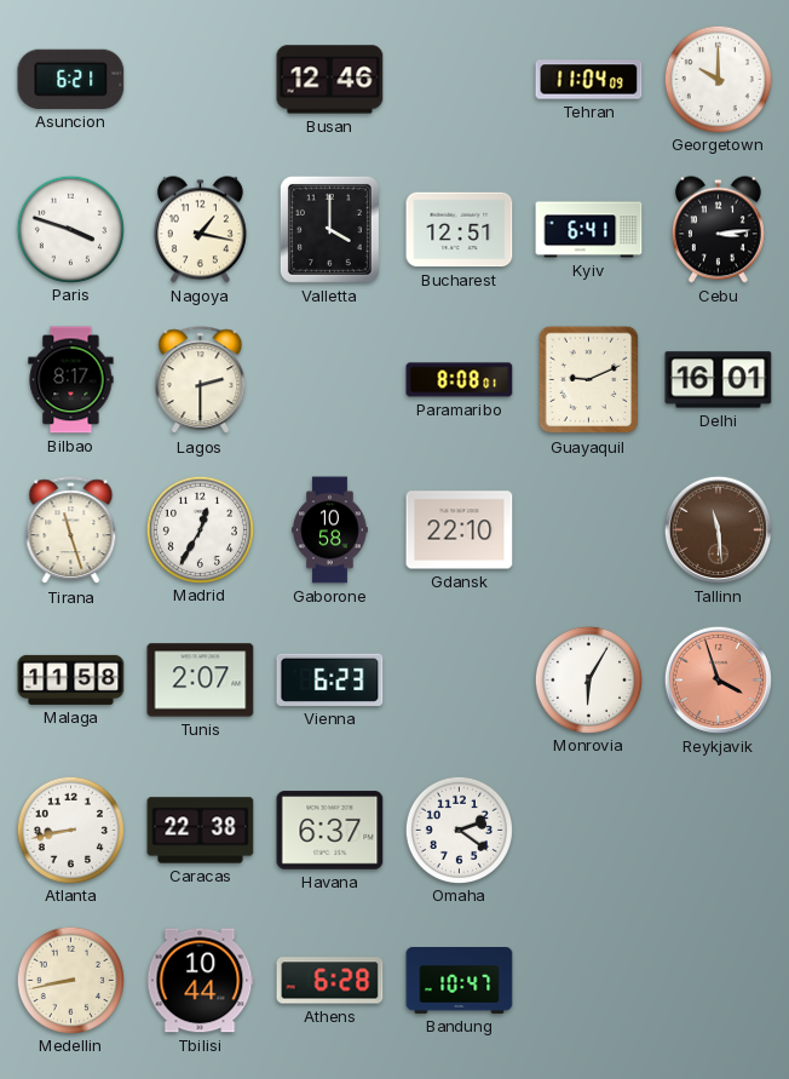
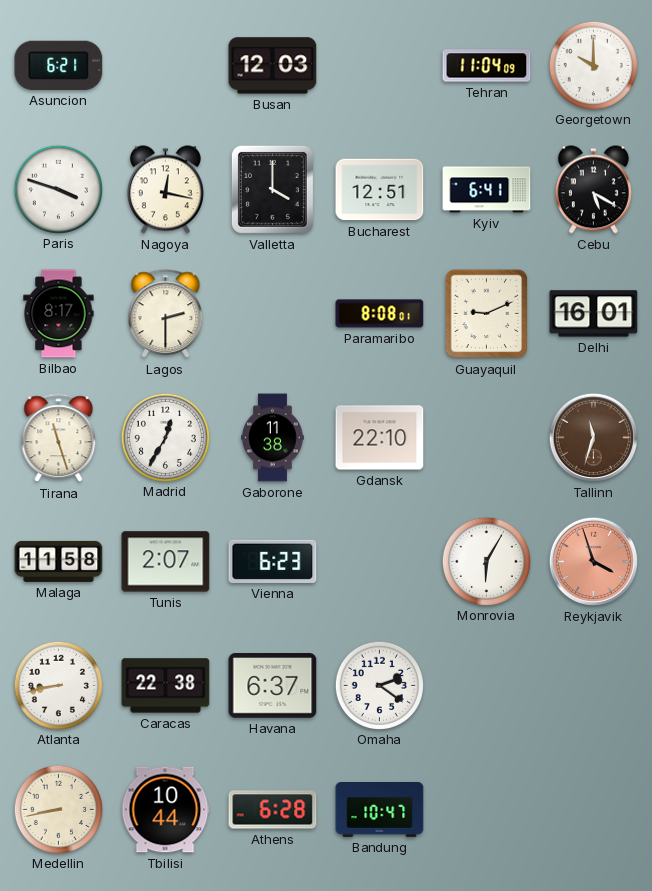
Busan: 12:46 -> 12:03 (273, 66)
Nagoya: 1:17 -> 12:17 (165, 190)
Cebu: 3:14 -> 5:20 (593, 190)
Gaborone: 10:58 -> 11:38 (273, 438)
Tallinn: 11:29 -> 11:33 (593, 437)
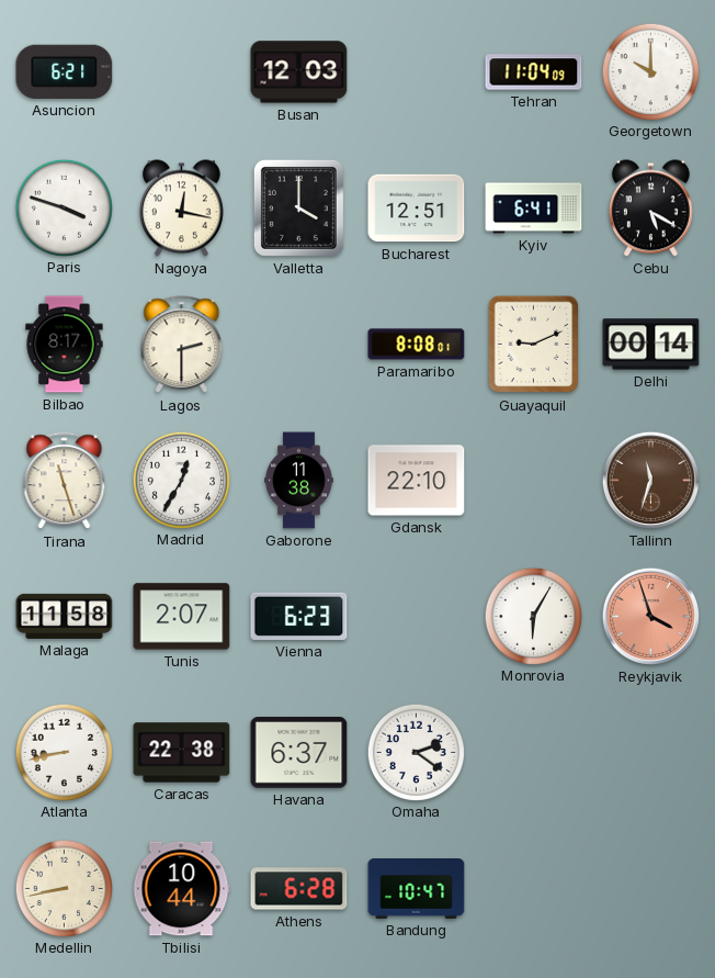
Delhi: 16:01 -> 00:14 (651, 345)
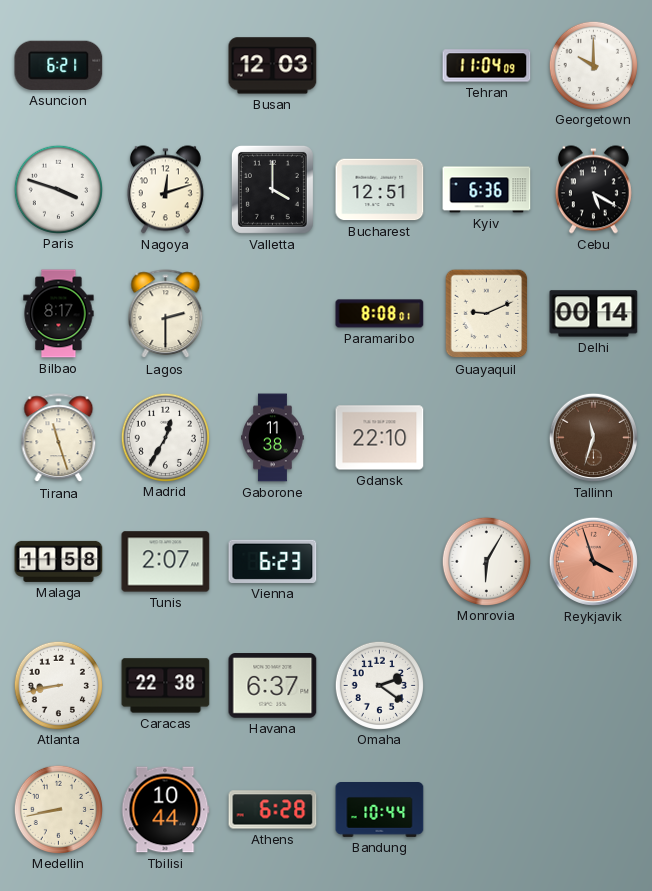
Nagoya: 12:17 -> 12:12 (165, 190)
Kyiv: 6:41 -> 6:36 (487, 190)
Bandung: 10:47 -> 10:44 (380, 810)
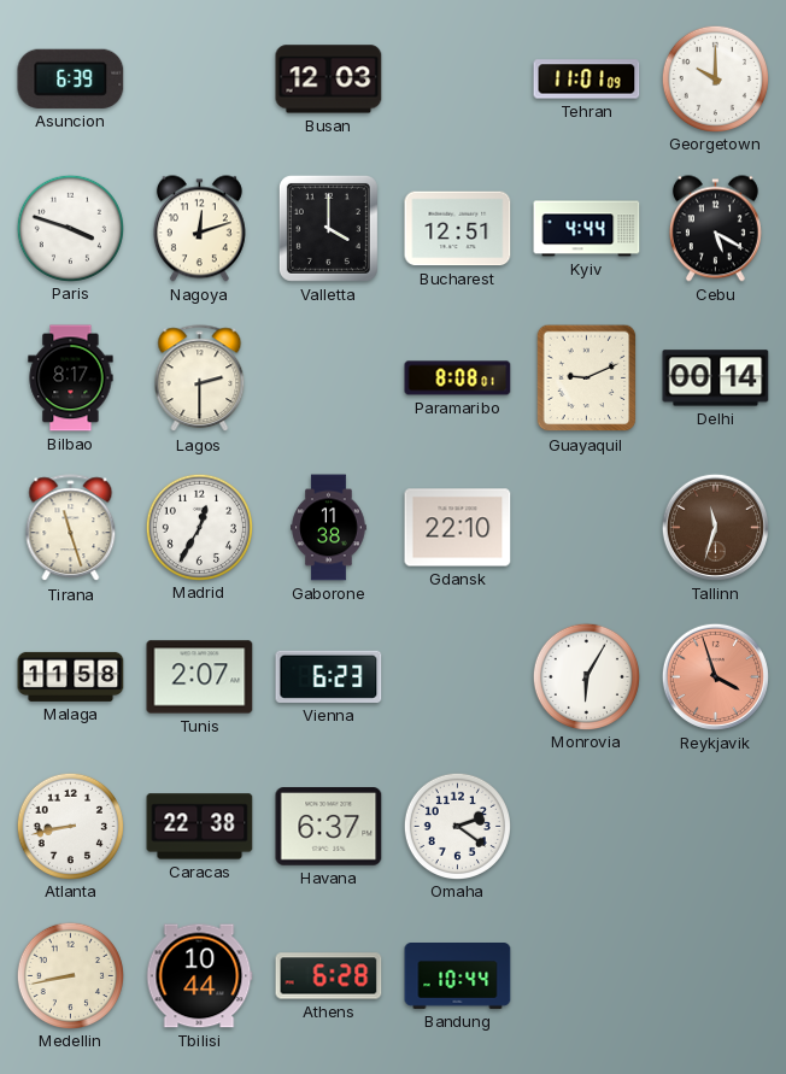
Asuncion: 6:21 -> 6:39 (71, 78)
Tehran: 11:04 -> 11:01 (587, 80)
Kyiv: 6:36 -> 4:44 (587, 229)
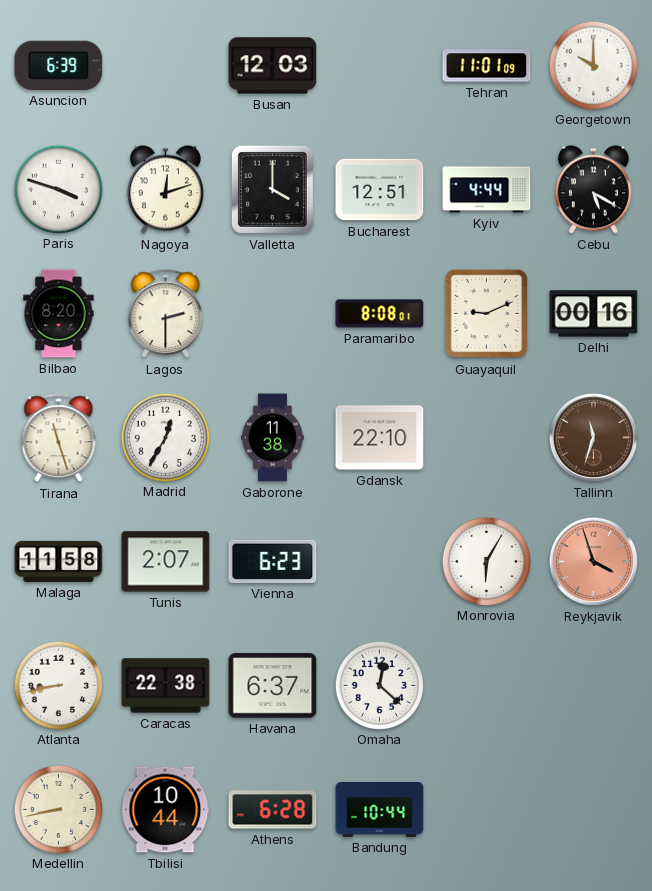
Bilbao: 8:17 -> 8:20 (59, 314)
Delhi: 00:14 -> 00:16 (594, 314)
Omaha: 2:21 -> 12:22 (379, 685)
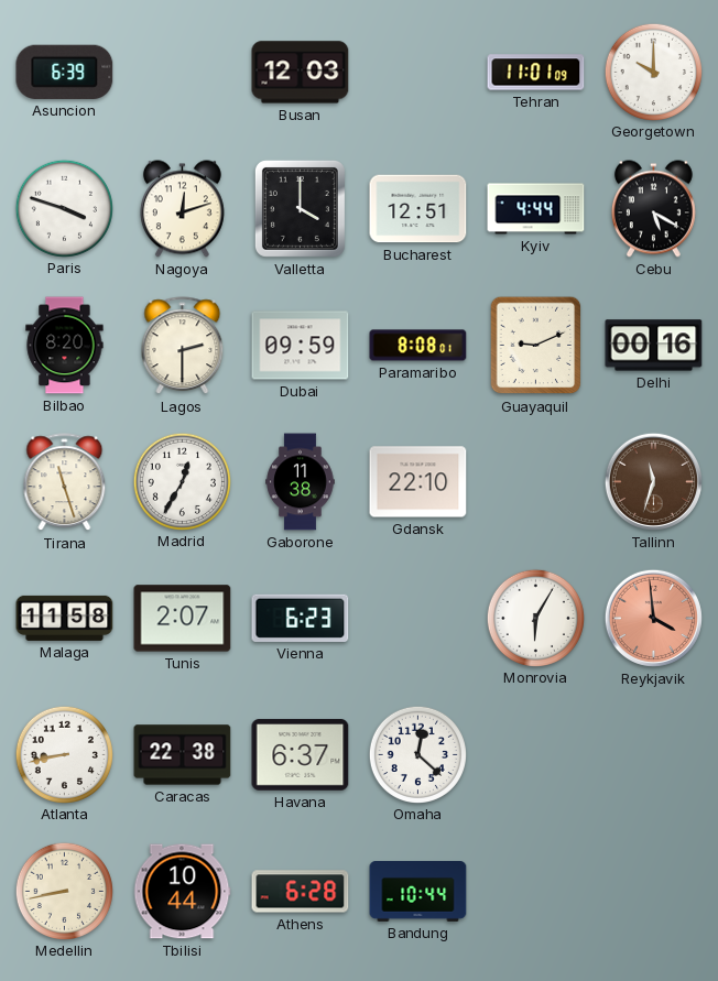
Dubai: none -> 09:59 (301, 346)
Reykjavik: 3:57 -> 3:59 (653, 618)
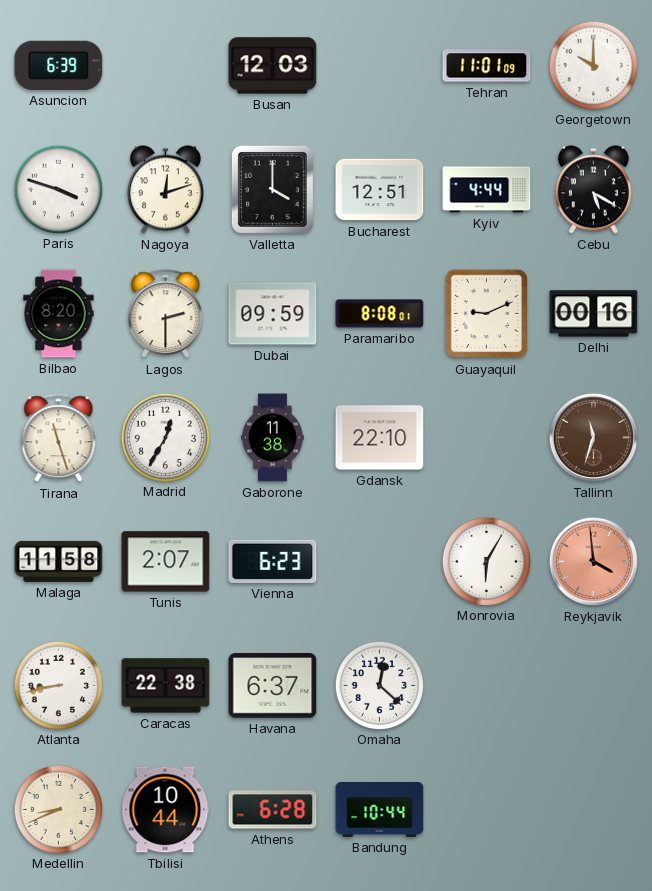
Medellin: 8:43 -> 8:41 (58, 809)
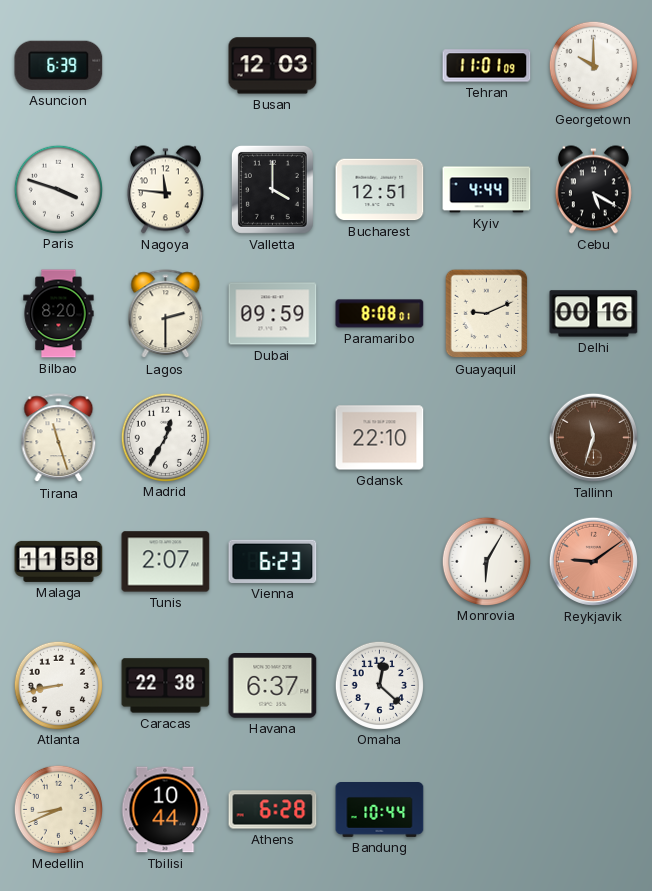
Nagoya: 12:12 -> 11:46 (165, 190)
Gaborone: 11:38 -> none (273, 438)
Reykjavik: 3:59 -> 9:09 (593, 561)
